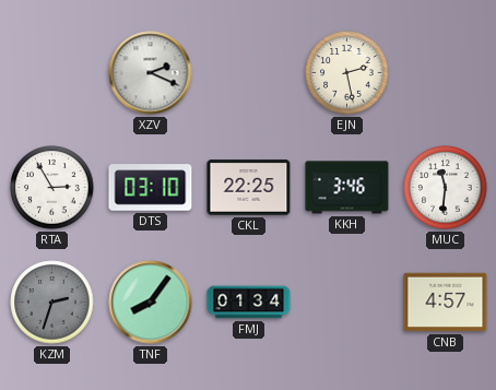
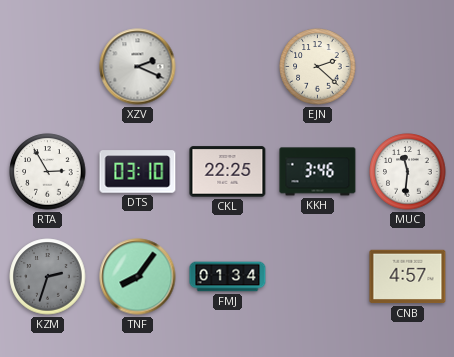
EJN: 2:28 -> 2:22 (318, 67)
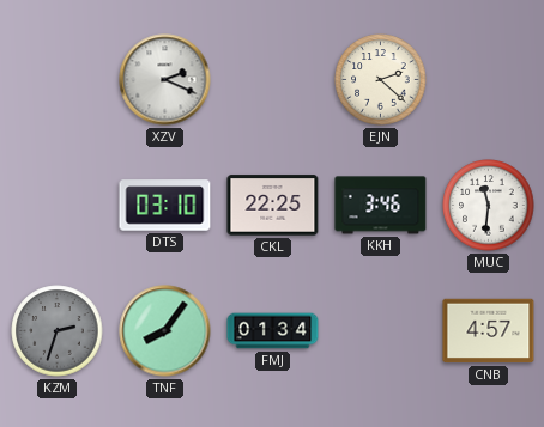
RTA: 2:55 -> none (48, 172)
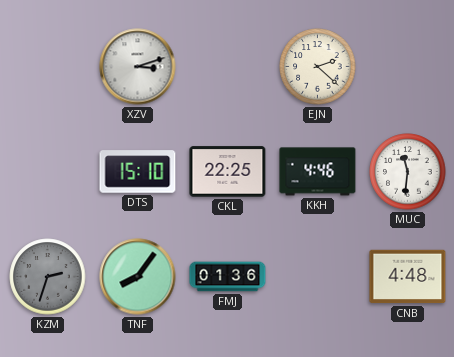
XZV: 2:19 -> 3:12 (138, 67)
DTS: 03:10 -> 15:10 (138, 172)
KKH: 3:46 -> 4:46 (318, 172)
FMJ: 01:34 -> 01:36 (228, 277)
CNB: 4:57 -> 4:48 (408, 277)
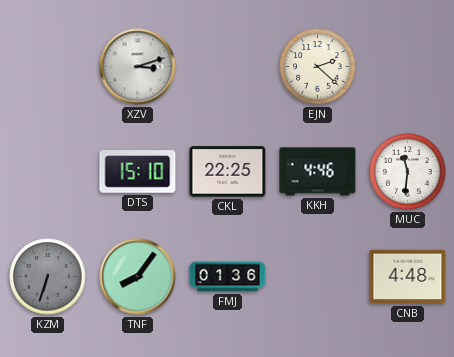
KZM: 2:33 -> 6:33 (48, 277)
